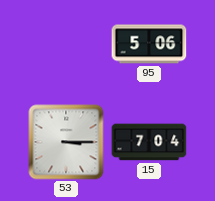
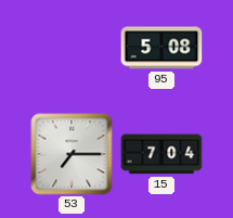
95: 5:06 -> 5:08 (161, 48)
53: 3:15 -> 7:15 (72, 154)
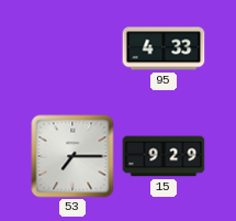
95: 5:08 -> 4:33 (164, 48)
15: 7:04 -> 9:29 (164, 156)
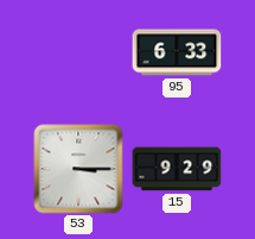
95: 4:33 -> 6:33 (177, 52)
53: 7:15 -> 3:15 (78, 169)
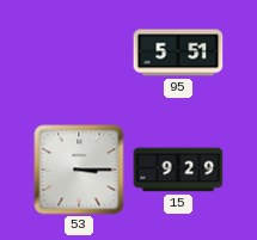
95: 6:33 -> 5:51 (178, 53)
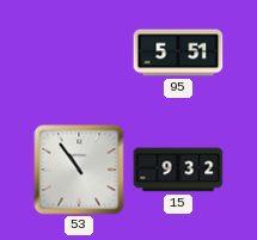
53: 3:15 -> 10:54 (79, 170)
15: 9:29 -> 9:32 (178, 170)
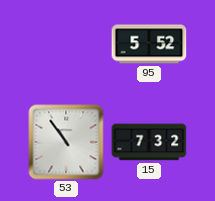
95: 5:51 -> 5:52 (149, 44)
15: 9:32 -> 7:32 (149, 142)
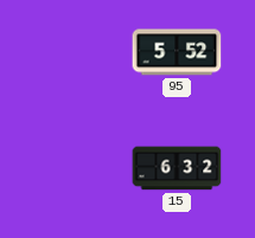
53: 10:54 -> none (66, 142)
15: 7:32 -> 6:32 (177, 168)
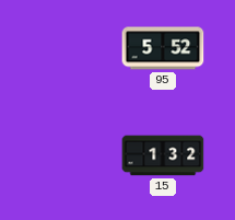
15: 6:32 -> 1:32 (163, 155)
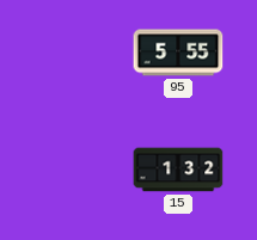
95: 5:52 -> 5:55 (178, 53)
